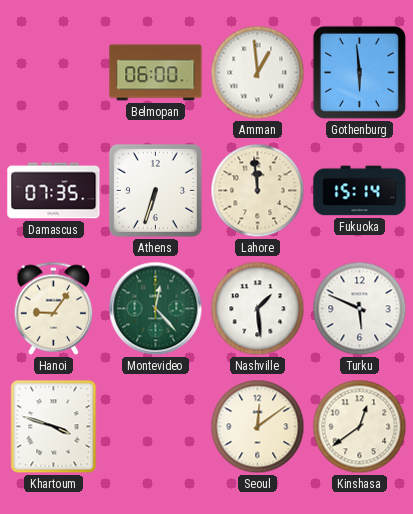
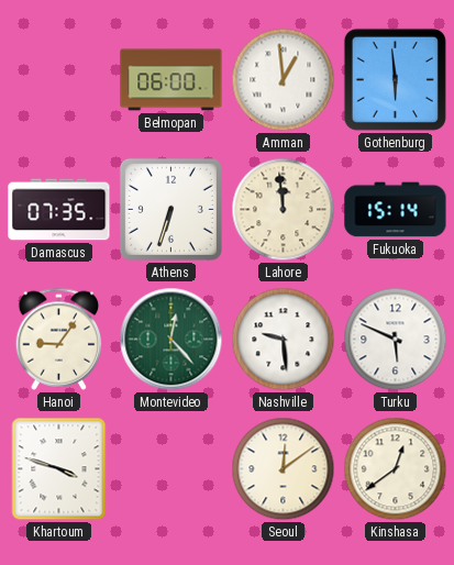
Nashville: 1:29 -> 9:29 (284, 340)
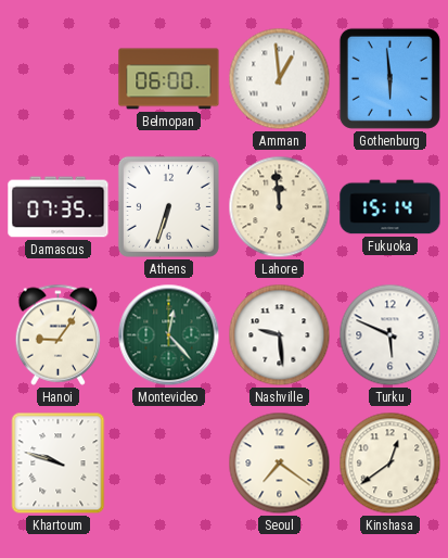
Khartoum: 3:48 -> 9:48 (59, 464)
Seoul: 12:09 -> 7:21 (280, 464)
